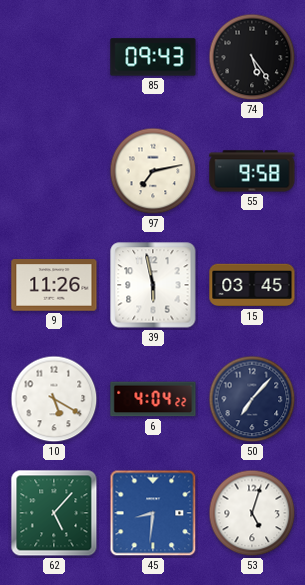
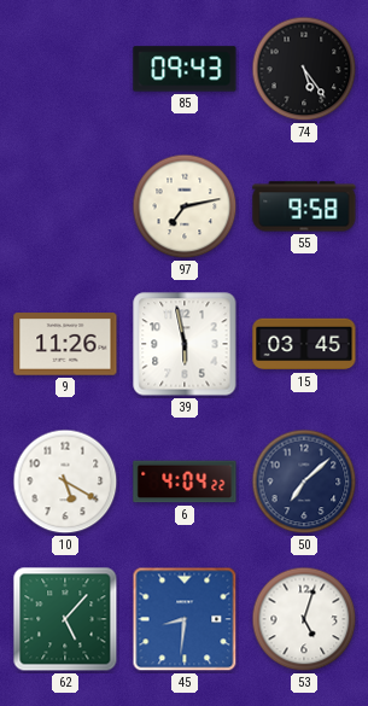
50: 7:07 -> 7:08 (304, 482)
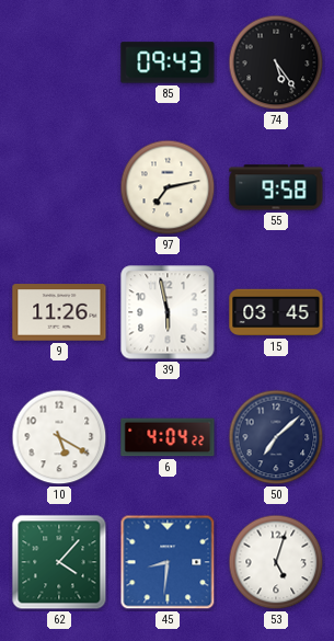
62: 5:07 -> 4:07 (59, 562)
